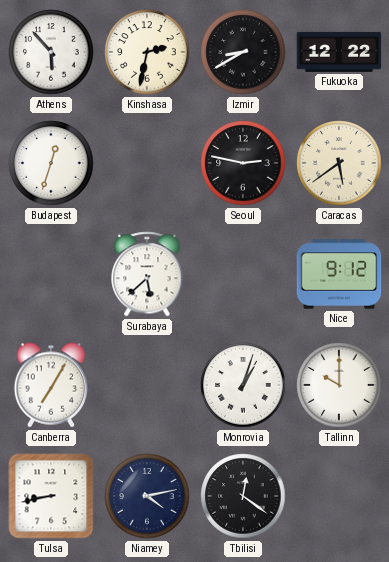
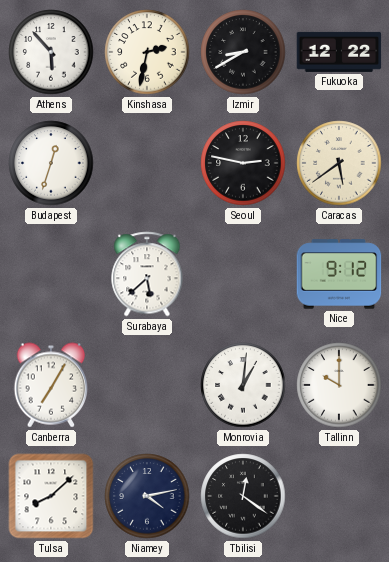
Monrovia: 1:03 -> 1:01 (243, 385)
Tulsa: 8:43 -> 8:08 (51, 496)
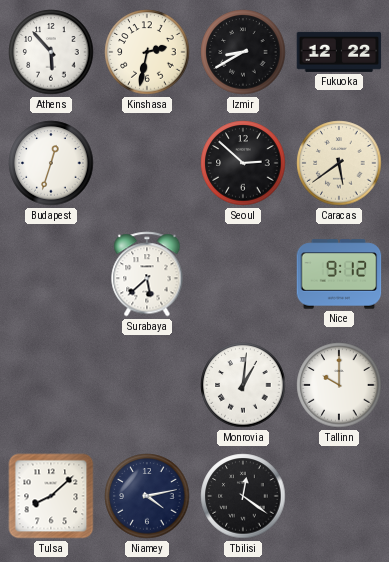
Seoul: 2:47 -> 2:52 (243, 163)
Canberra: 7:05 -> none (51, 385)
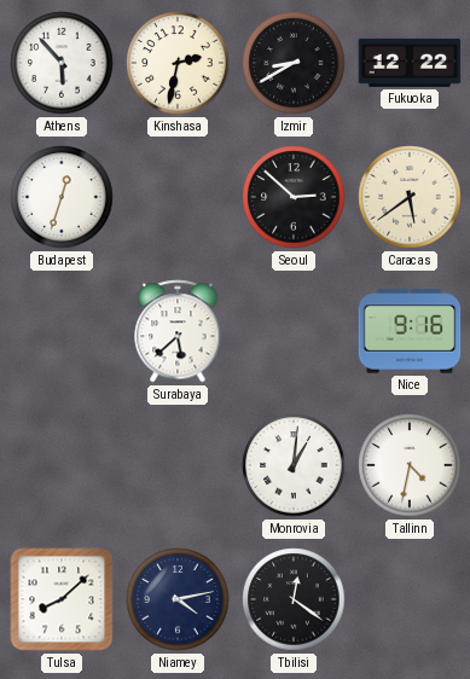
Nice: 9:12 -> 9:16 (410, 331)
Tallinn: 10:00 -> 4:32 (410, 465)
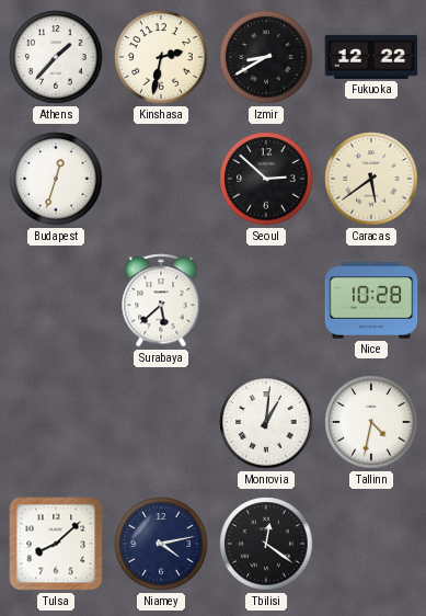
Athens: 5:53 -> 1:37 (56, 57)
Nice: 9:16 -> 10:28 (371, 300)
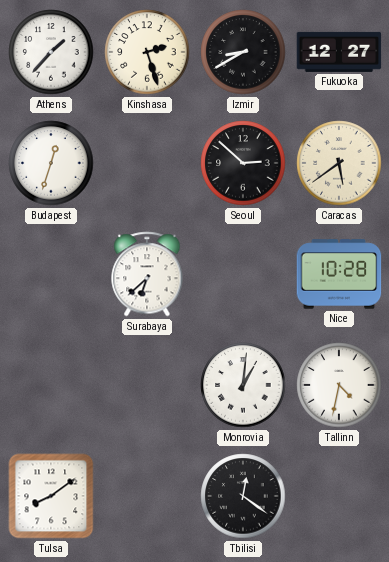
Kinshasa: 2:32 -> 2:27 (147, 52)
Fukuoka: 12:22 -> 12:27 (339, 52)
Surabaya: 5:38 -> 6:38 (147, 274)
Tulsa: 8:08 -> 8:09 (51, 496)
Niamey: 4:13 -> none (161, 544)
